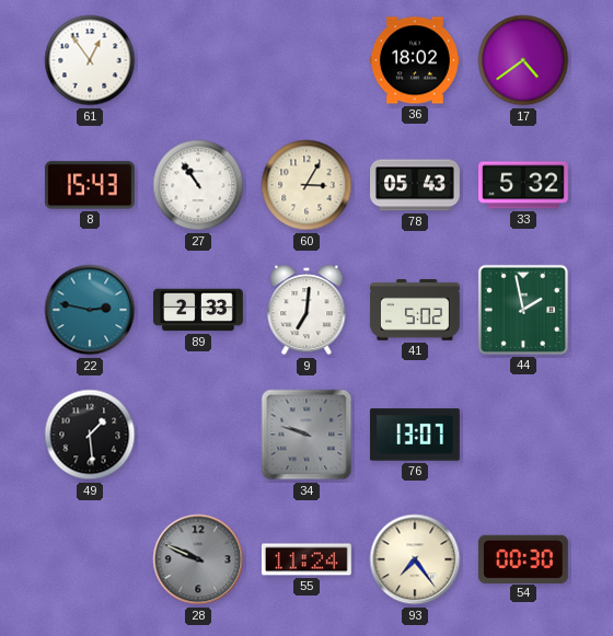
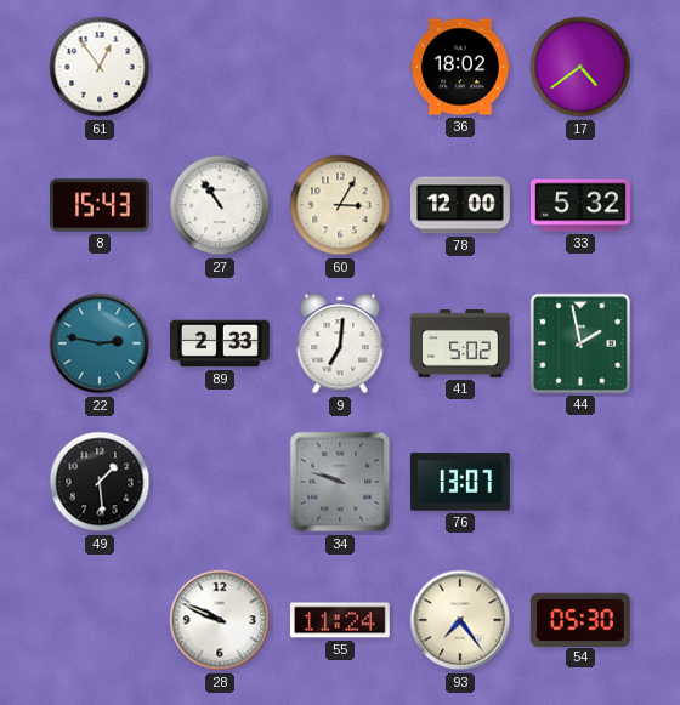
78: 05:43 -> 12:00 (461, 205)
28 dial: grey -> white (220, 620)
54: 00:30 -> 05:30 (580, 619)
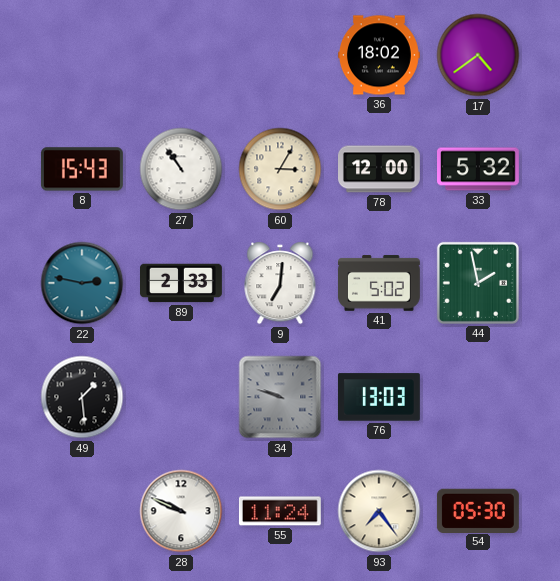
61: 12:54 -> none (100, 67)
76: 13:07 -> 13:03 (379, 397)
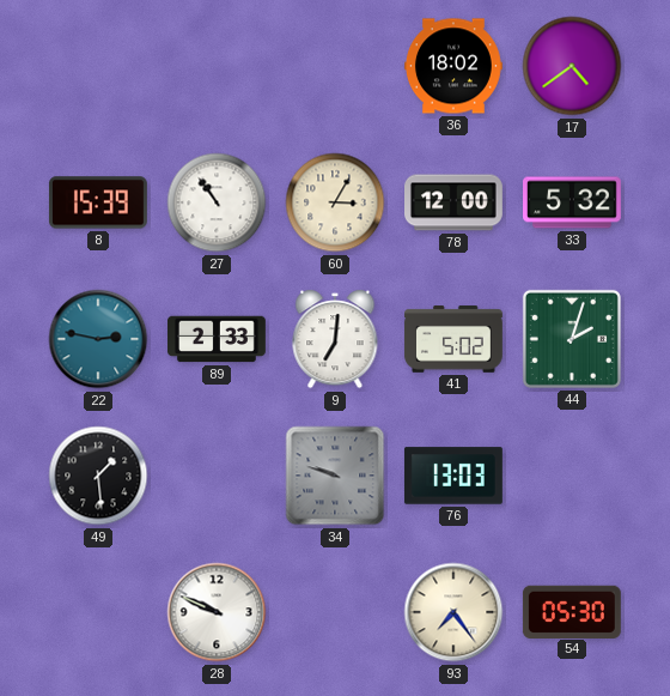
8: 15:43 -> 15:39 (98, 202)
44: 1:58 -> 2:03 (572, 339)
55: 11:24 -> none (280, 511)
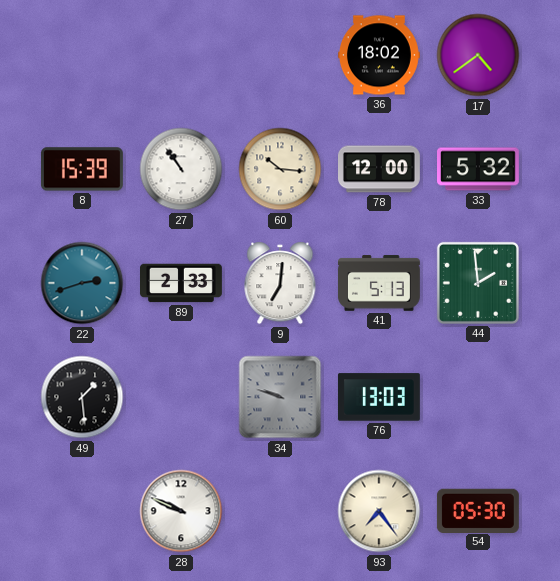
60: 3:05 -> 10:16 (280, 169)
22: 2:47 -> 2:42 (82, 283)
41: 5:02 -> 5:13 (379, 283)
44: 2:03 -> 1:59 (478, 283)
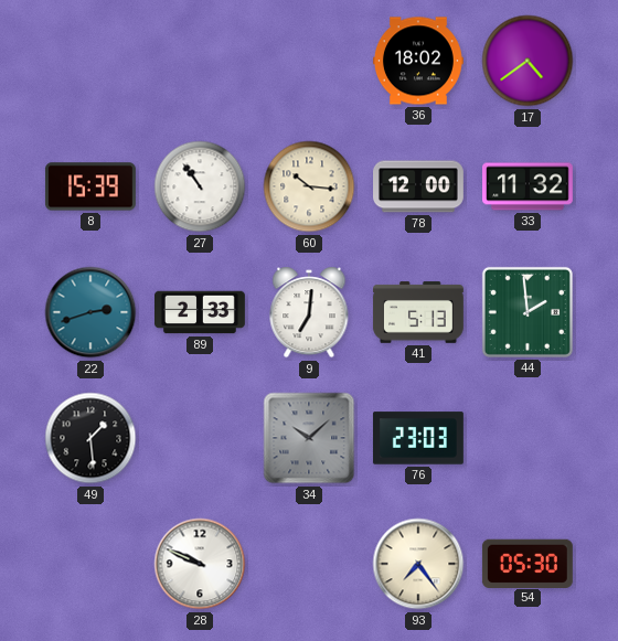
33: 5:32 -> 11:32 (529, 186)
34: 9:48 -> 10:08 (309, 438)
76: 13:03 -> 23:03 (418, 438)
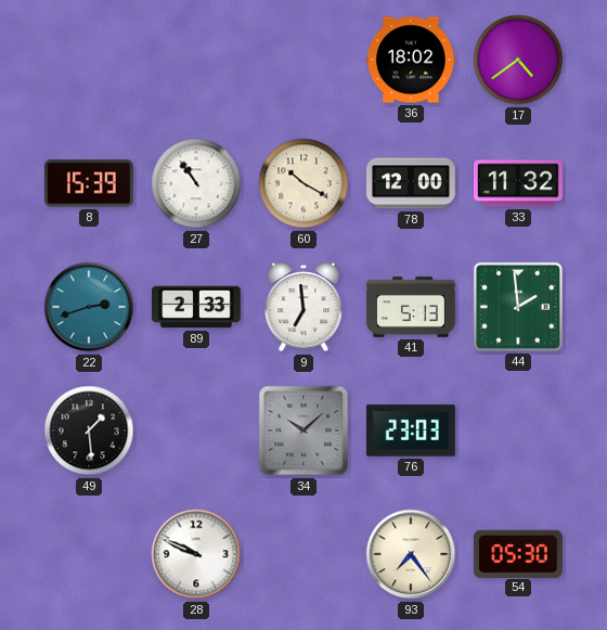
60: 10:16 -> 10:20 (303, 183)
9: 7:01 -> 6:59 (303, 307)
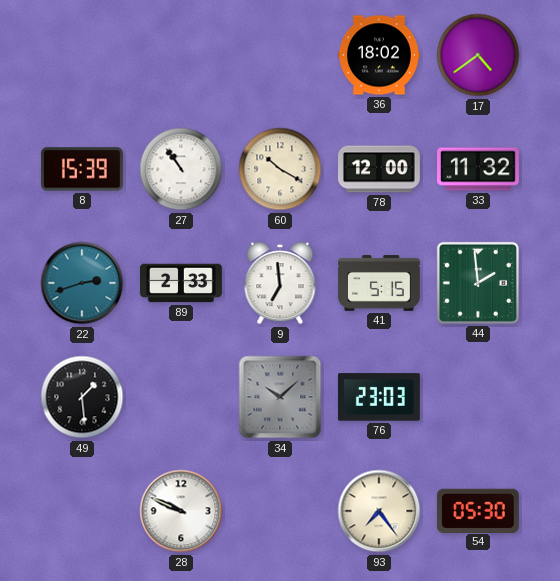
41: 5:13 -> 5:15 (379, 283)
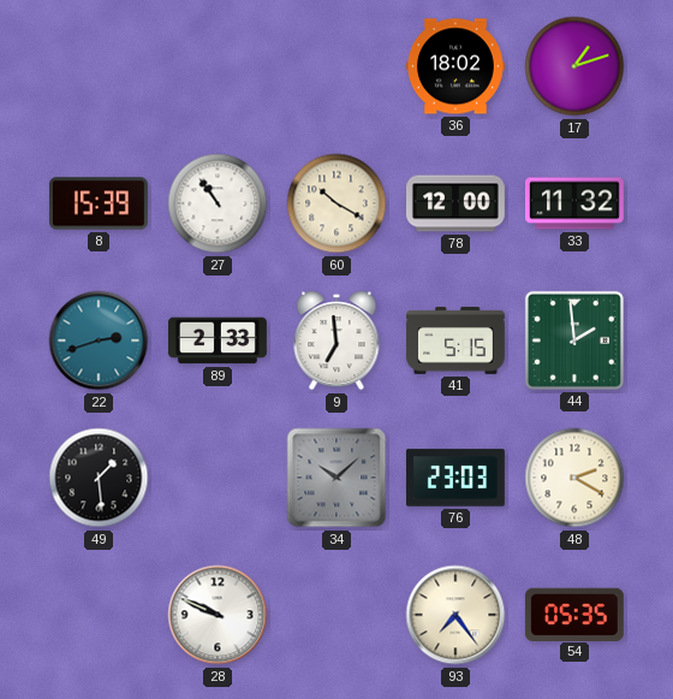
17: 4:39 -> 1:12 (574, 66)
48: none -> 2:20 (574, 478)
54: 05:30 -> 05:35 (574, 614)
